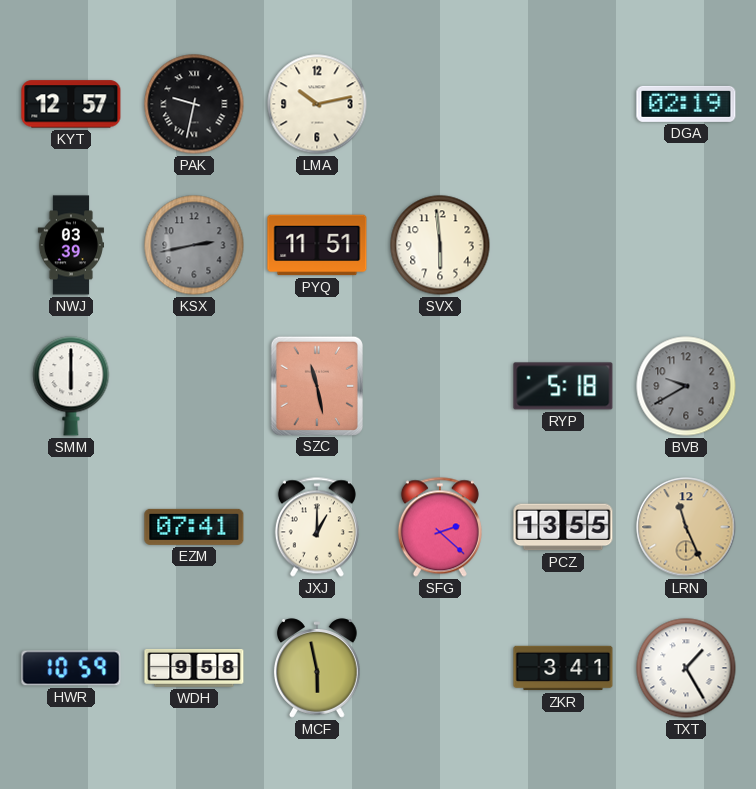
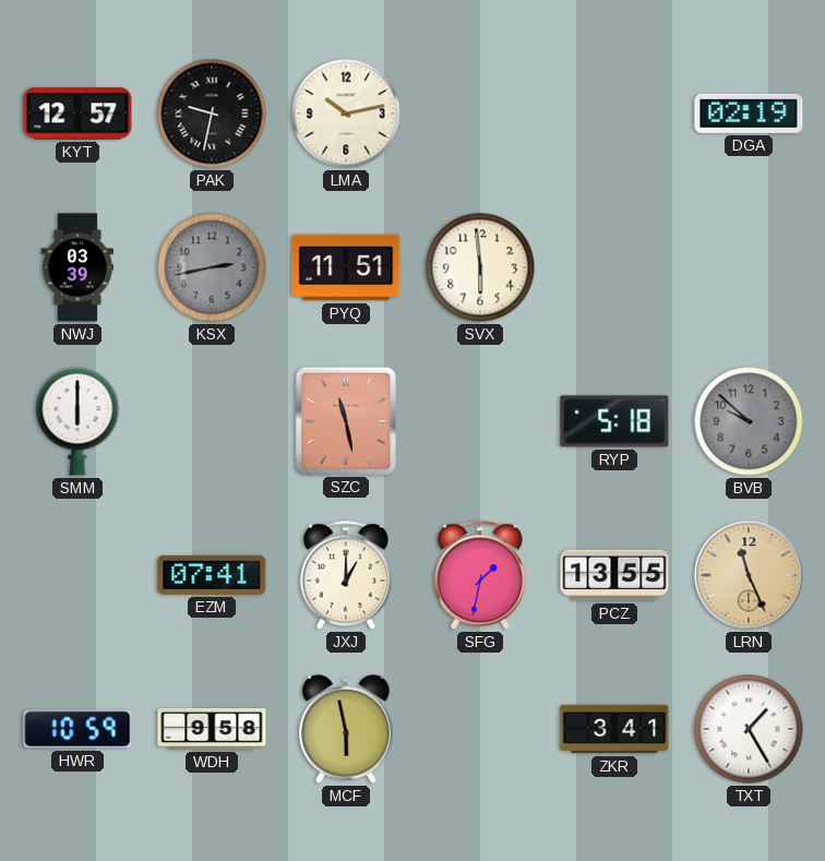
BVB: 9:40 -> 9:52 (749, 421)
SFG: 2:22 -> 1:32 (480, 575)
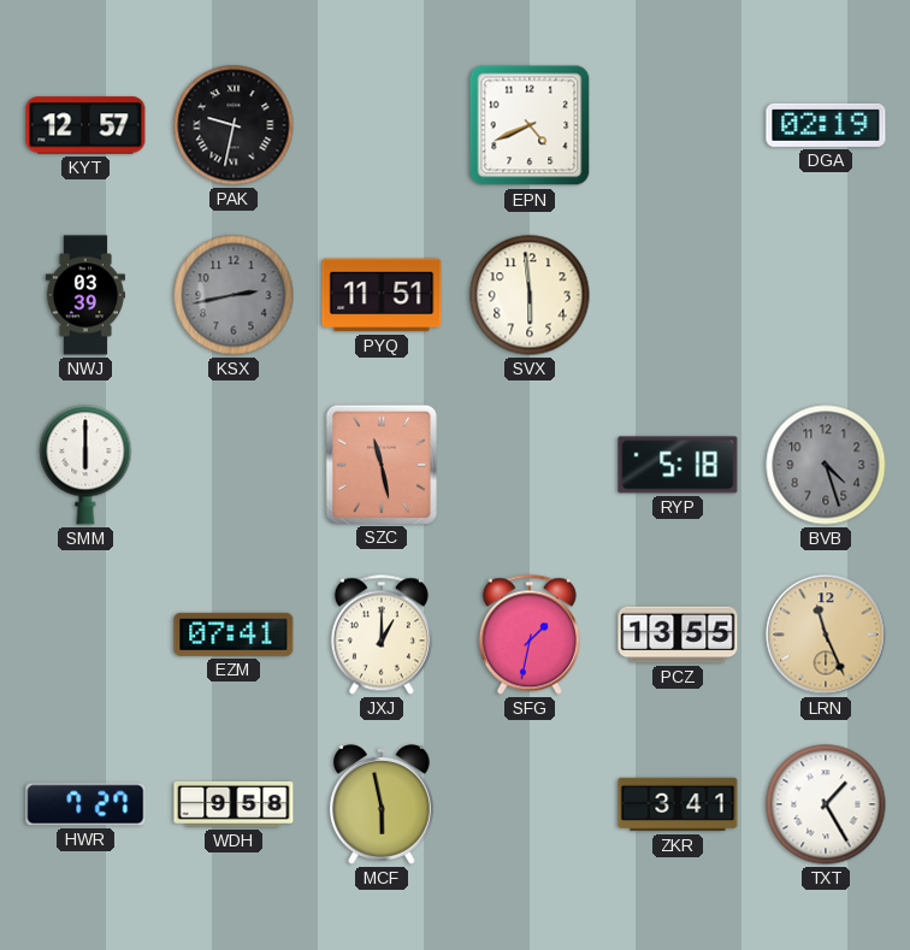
LMA: 10:13 -> none (346, 113)
EPN: none -> 4:41 (530, 125)
BVB: 9:52 -> 4:27 (826, 465)
HWR: 10:59 -> 7:27 (85, 804)
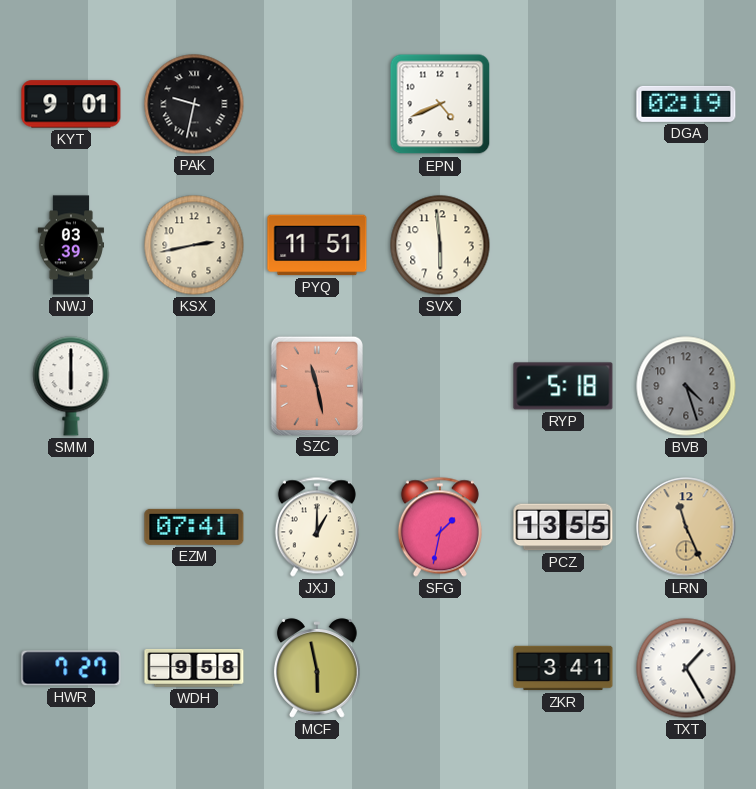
KYT: 12:57 -> 9:01 (71, 104)
KSX dial: grey -> cream (194, 245)
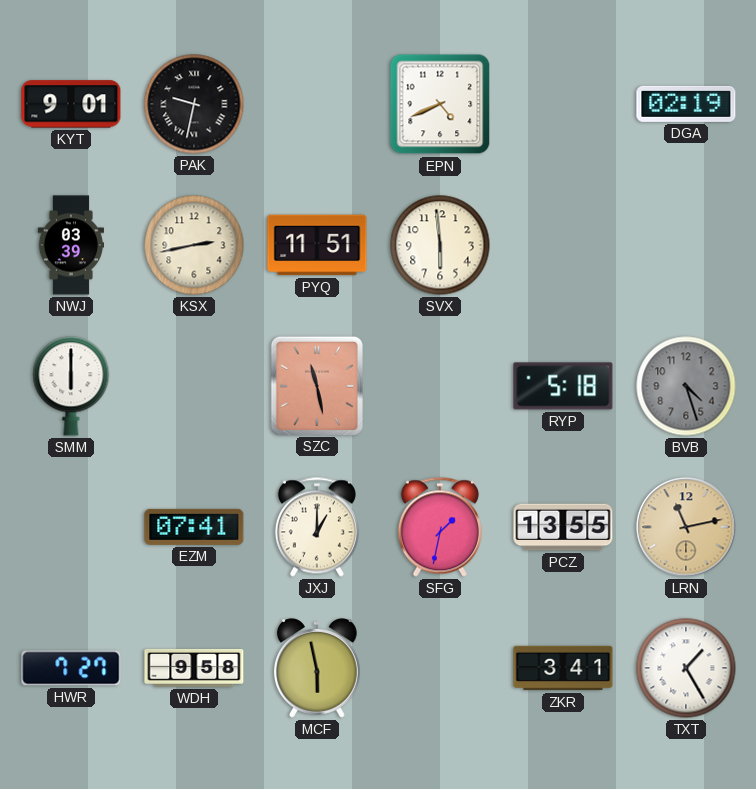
LRN: 11:26 -> 11:13 (686, 527)
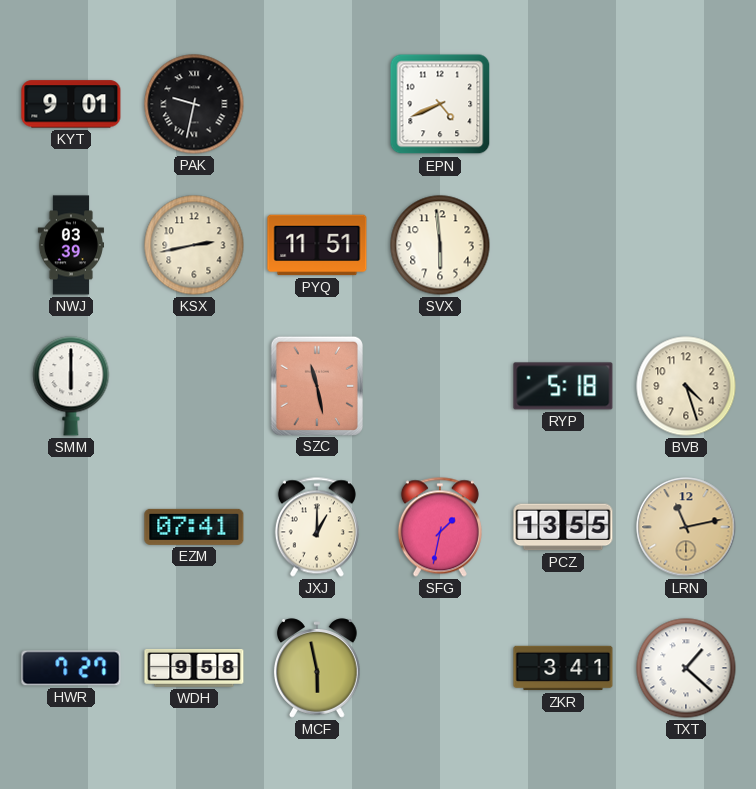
DGA: 02:19 -> none (686, 104)
BVB dial: grey -> cream (686, 386)
TXT: 1:25 -> 1:22 (686, 668)
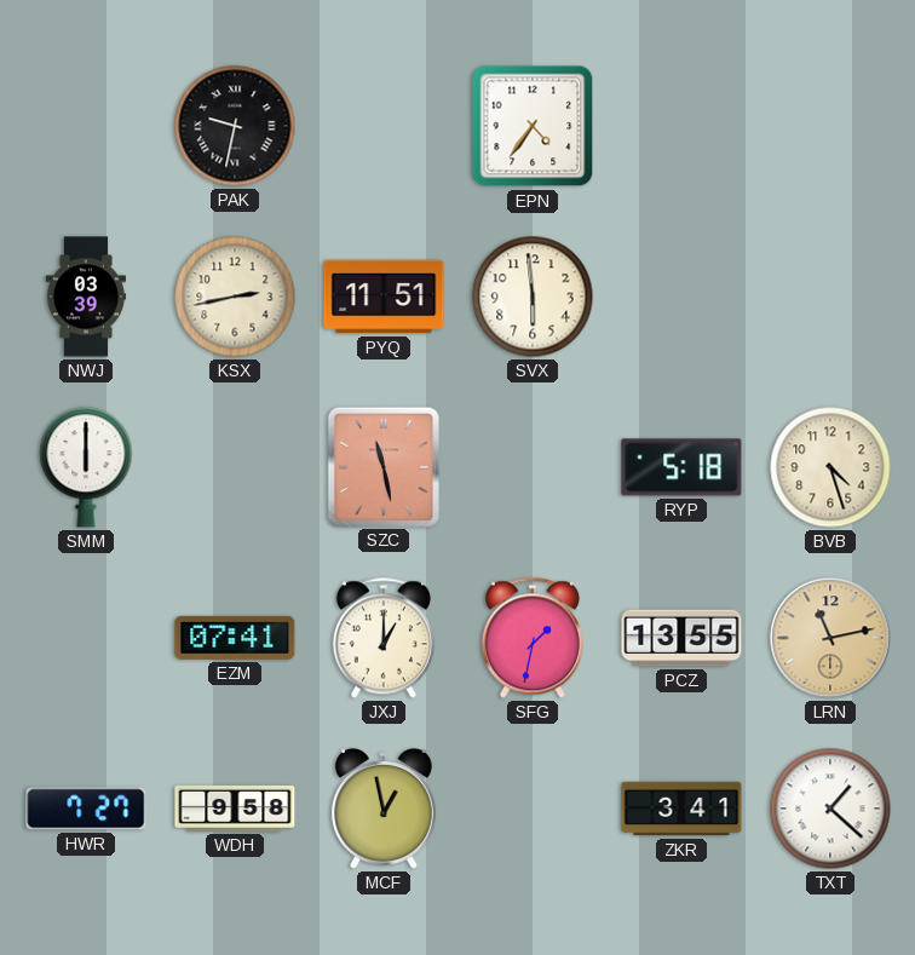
KYT: 9:01 -> none (71, 104)
EPN: 4:41 -> 4:36 (533, 126)
MCF: 5:58 -> 12:58 (384, 809)
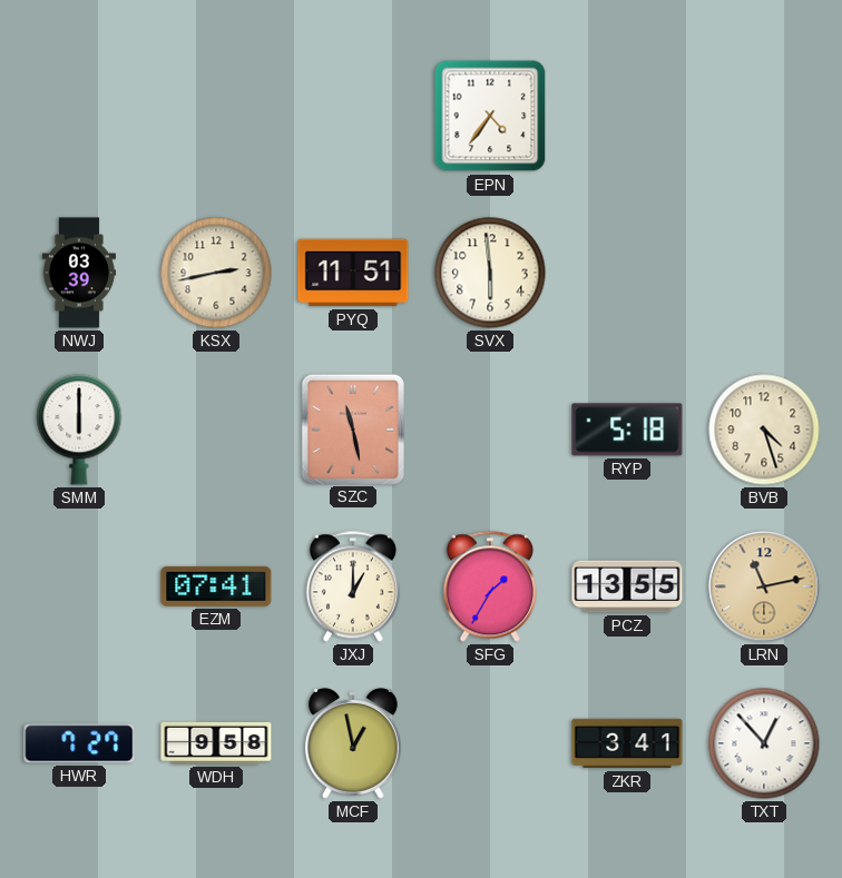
PAK: 9:32 -> none (235, 126)
SFG: 1:32 -> 1:35 (490, 586)
TXT: 1:22 -> 12:53 (764, 743)
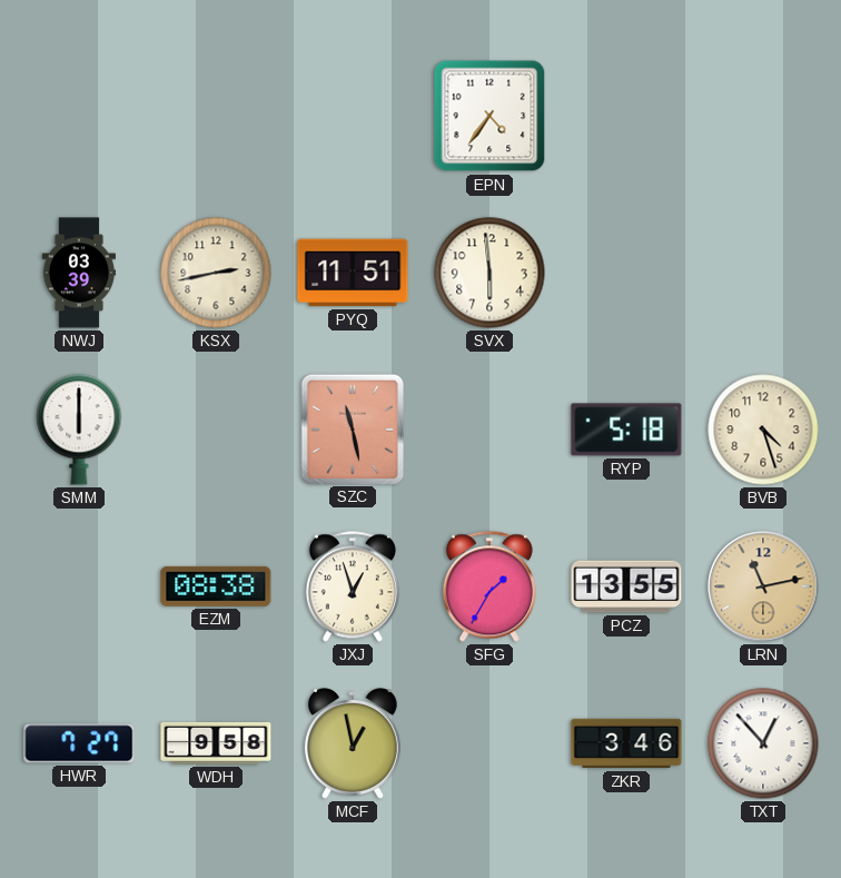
EZM: 07:41 -> 08:38 (216, 586)
JXJ: 1:00 -> 12:57 (353, 586)
ZKR: 3:41 -> 3:46 (626, 743)
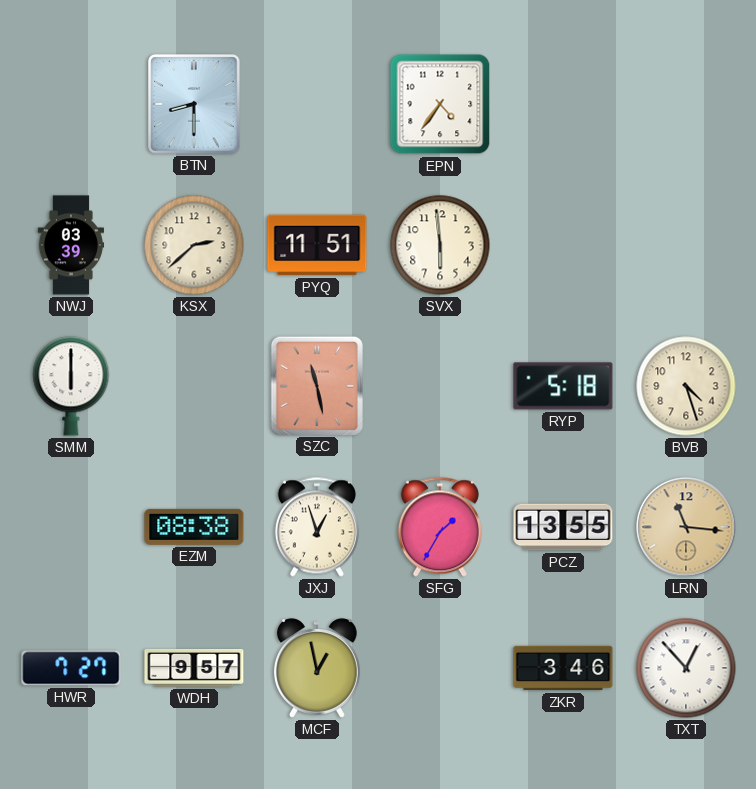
BTN: none -> 8:30 (194, 104)
KSX: 2:43 -> 2:38 (194, 245)
LRN: 11:13 -> 11:16 (686, 527)
WDH: 9:58 -> 9:57 (194, 668)
